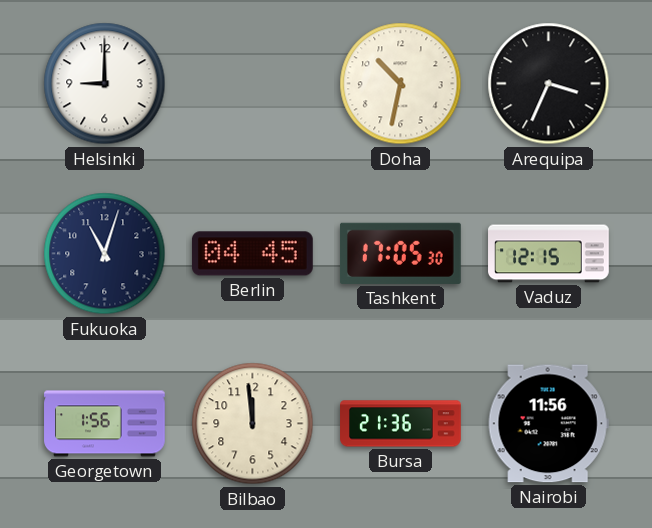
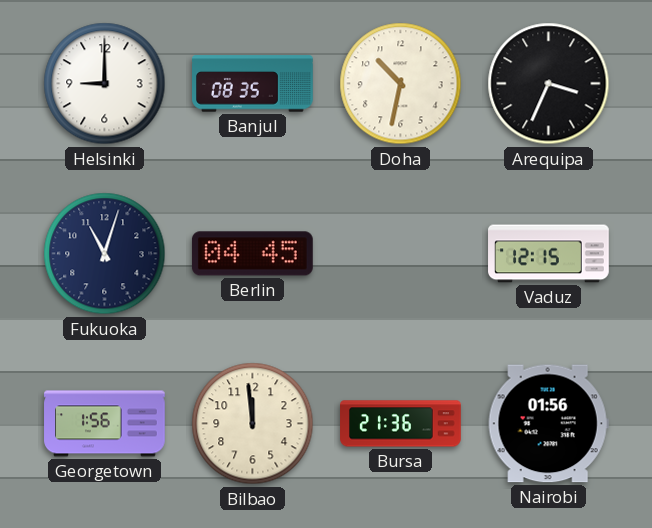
Banjul: none -> 08:35 (253, 84)
Tashkent: 17:05 -> none (400, 253)
Nairobi: 11:56 -> 01:56 (548, 424)
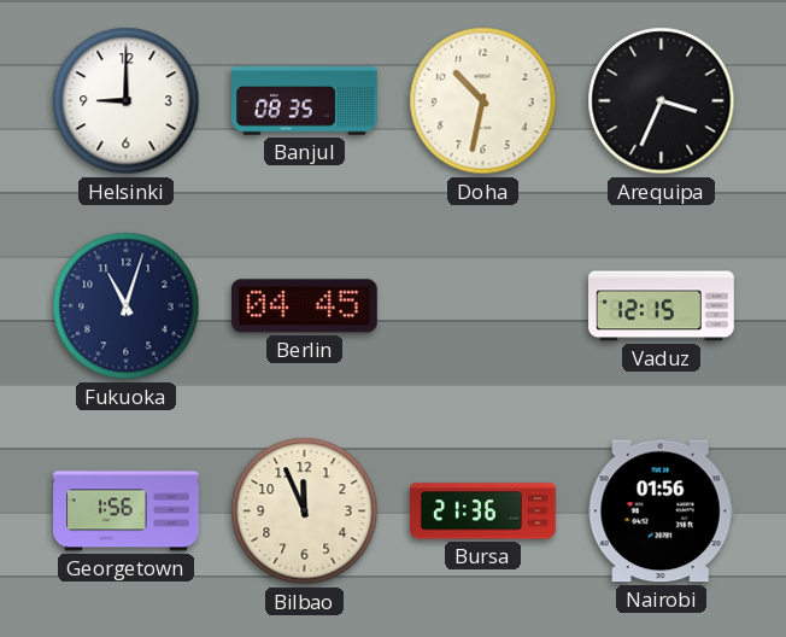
Bilbao: 11:59 -> 11:56 (305, 512)
